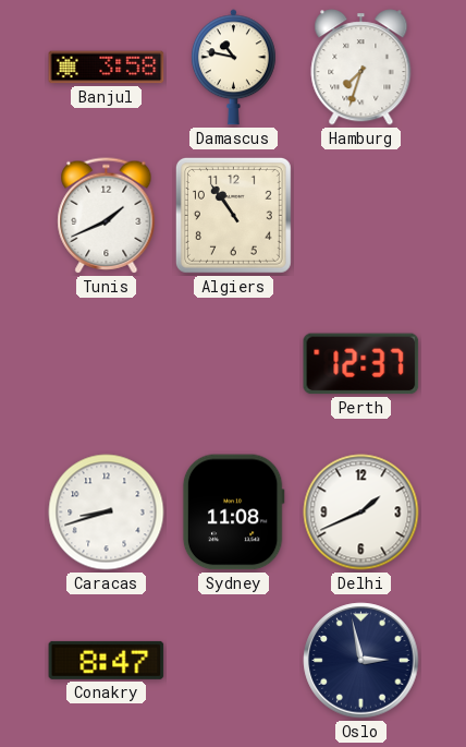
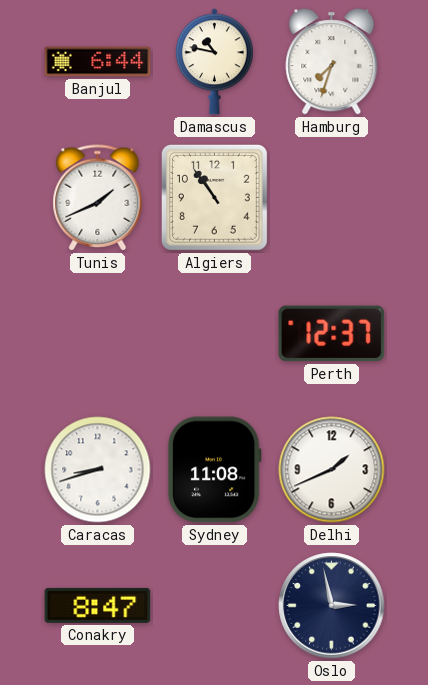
Banjul: 3:58 -> 6:44 (98, 62)
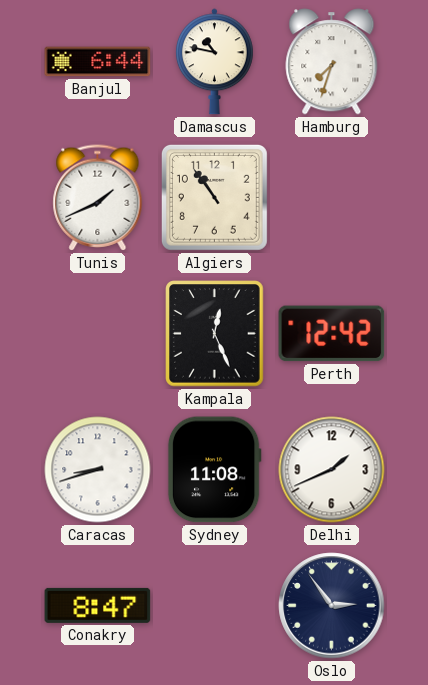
Kampala: none -> 12:26 (215, 334)
Perth: 12:37 -> 12:42 (332, 334)
Oslo: 2:58 -> 2:54 (332, 606)
